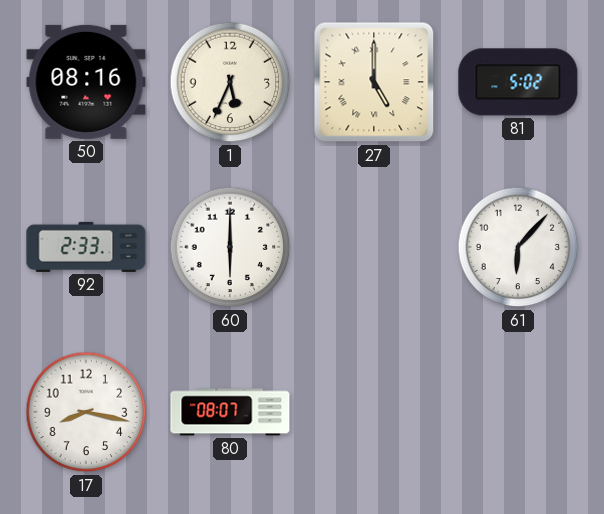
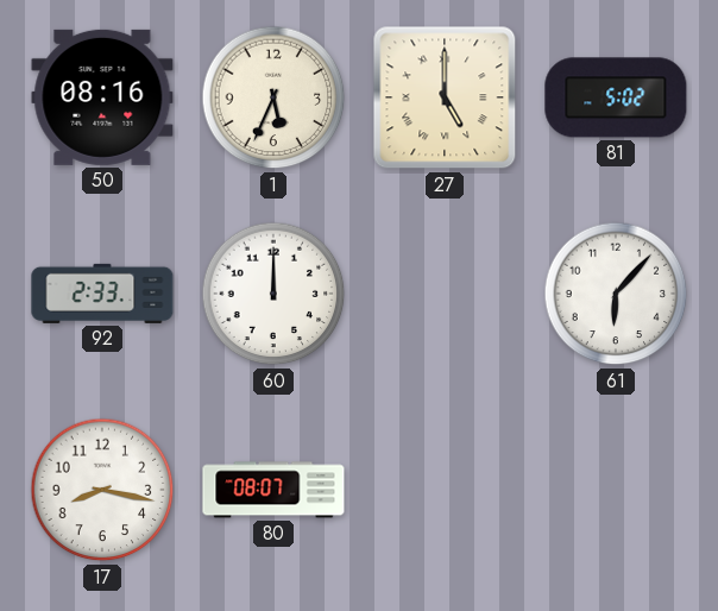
60: 6:00 -> 12:00 (273, 294)
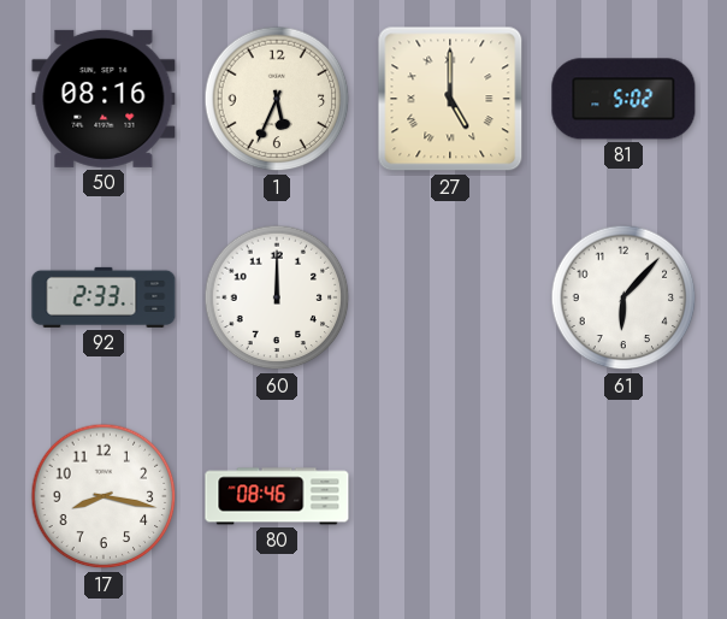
80: 08:07 -> 08:46 (277, 496)
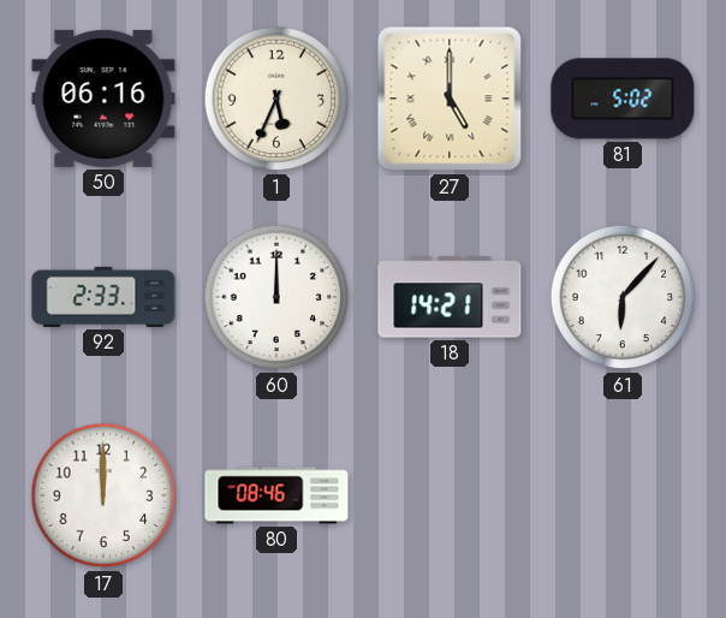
50: 08:16 -> 06:16 (103, 99)
18: none -> 14:21 (450, 297)
17: 8:17 -> 12:00 (103, 495)
